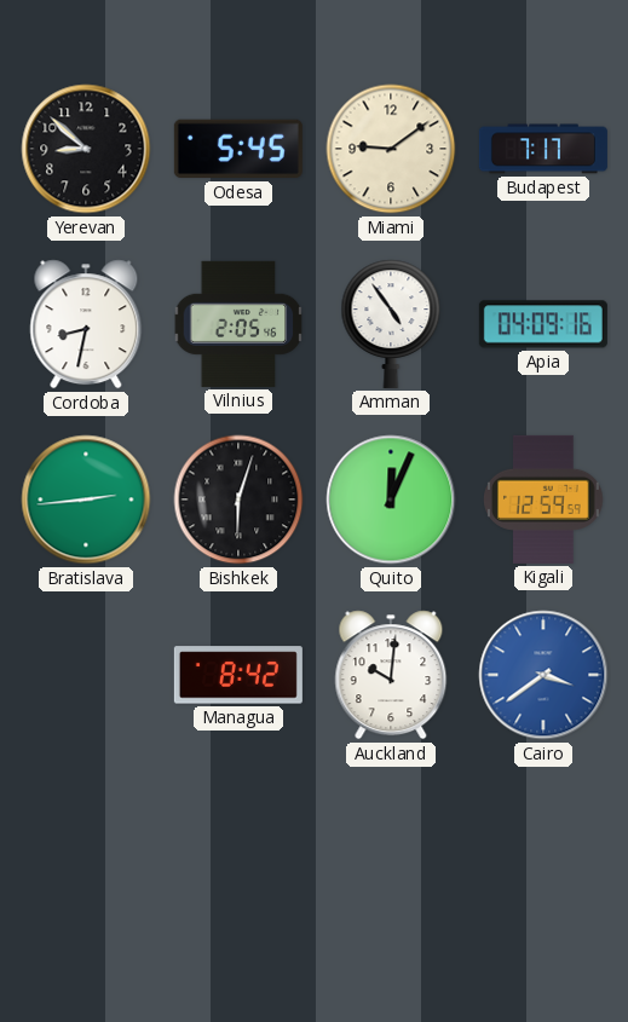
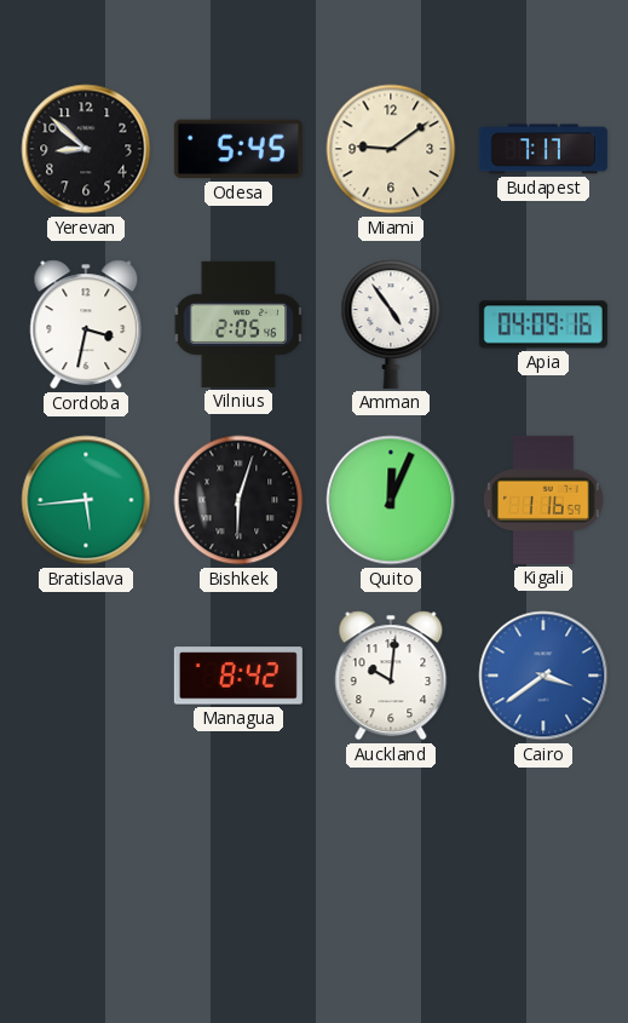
Cordoba: 8:32 -> 3:32 (86, 324)
Bratislava: 2:44 -> 5:44 (86, 500)
Kigali: 12:59 -> 1:16 (545, 500)
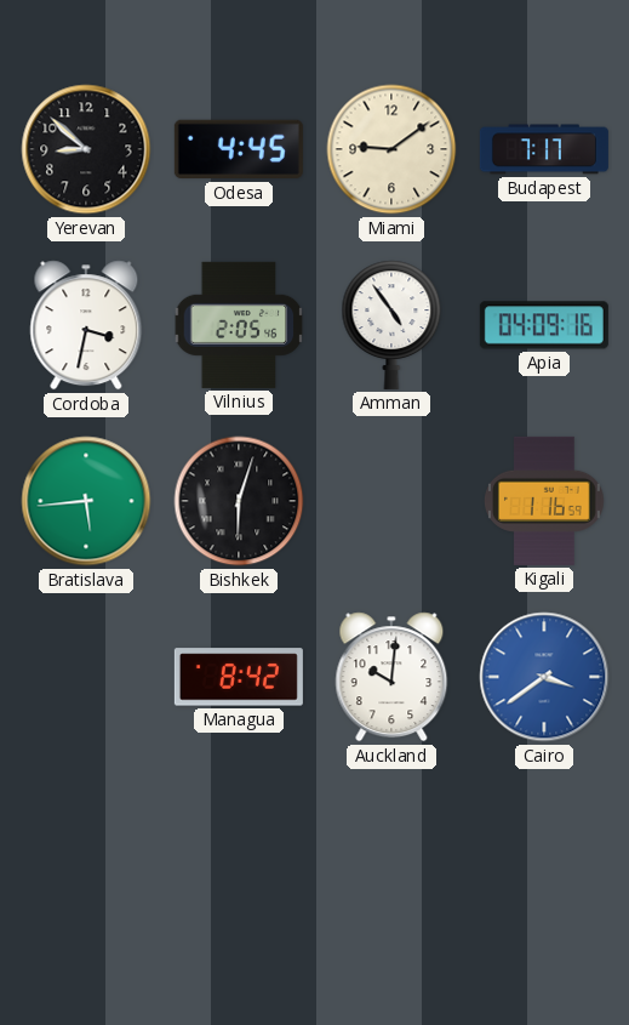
Odesa: 5:45 -> 4:45 (239, 149)
Quito: 12:04 -> none (391, 500)
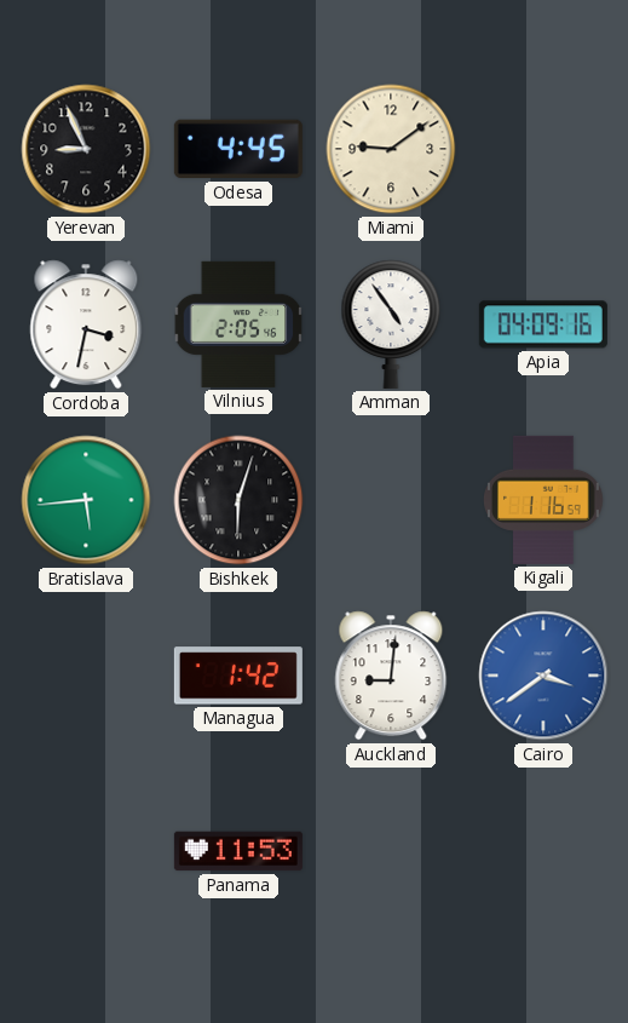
Yerevan: 8:52 -> 8:56 (86, 149)
Budapest: 7:17 -> none (544, 149)
Managua: 8:42 -> 1:42 (238, 676)
Auckland: 10:01 -> 9:01 (391, 676)
Panama: none -> 11:53 (238, 851)
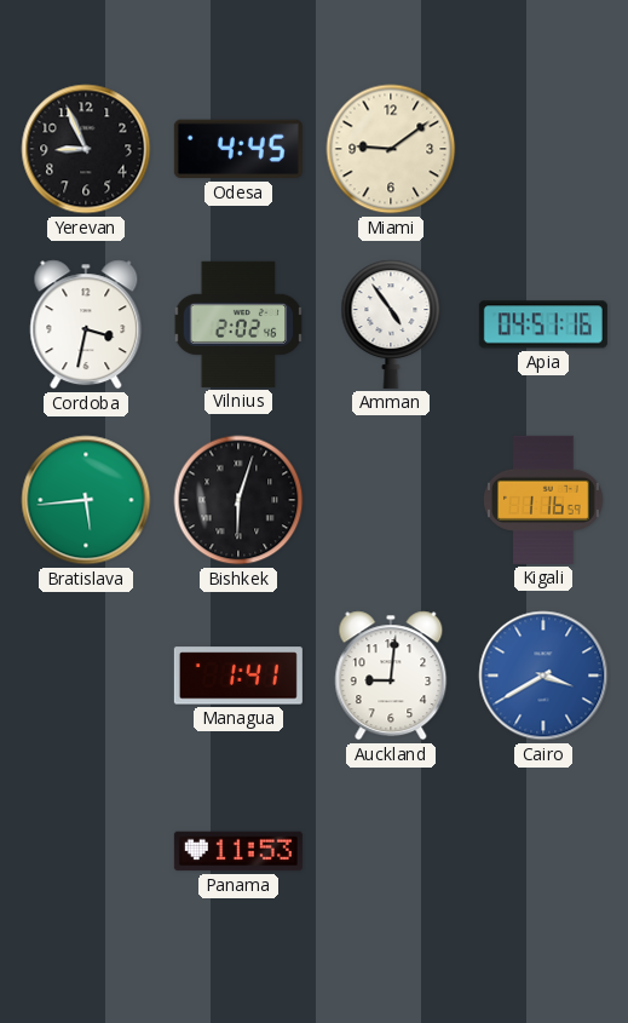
Vilnius: 2:05 -> 2:02 (238, 324)
Apia: 04:09 -> 04:51 (543, 324)
Managua: 1:42 -> 1:41 (238, 676)
Cairo: 3:39 -> 3:40 (543, 676)
